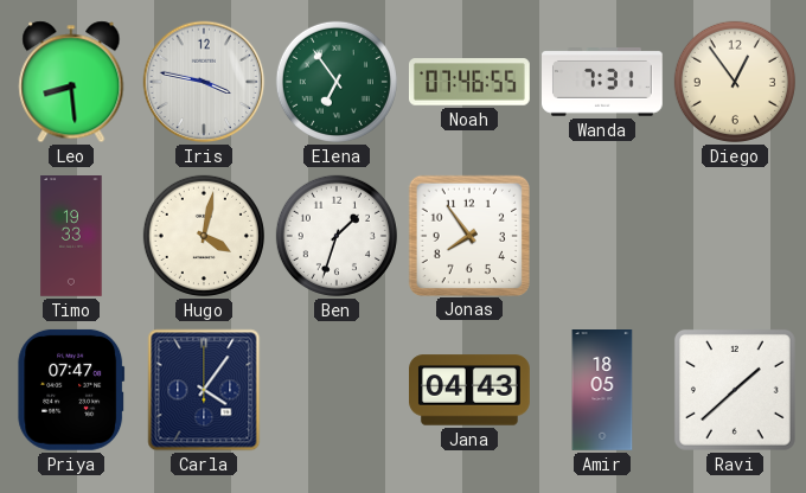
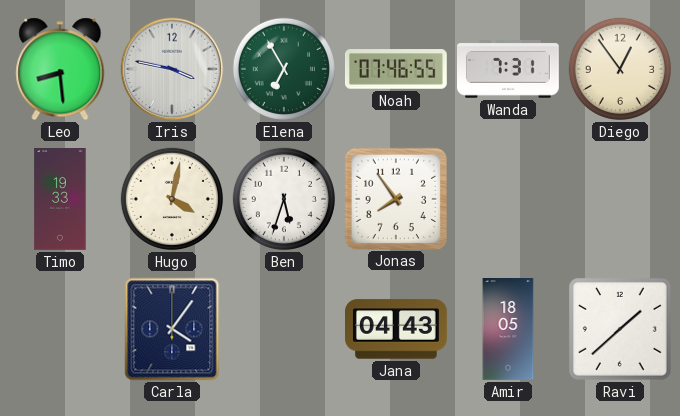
Elena: 6:54 -> 6:55 (284, 69)
Ben: 1:33 -> 5:33 (284, 199)
Priya: 07:47 -> none (71, 390)
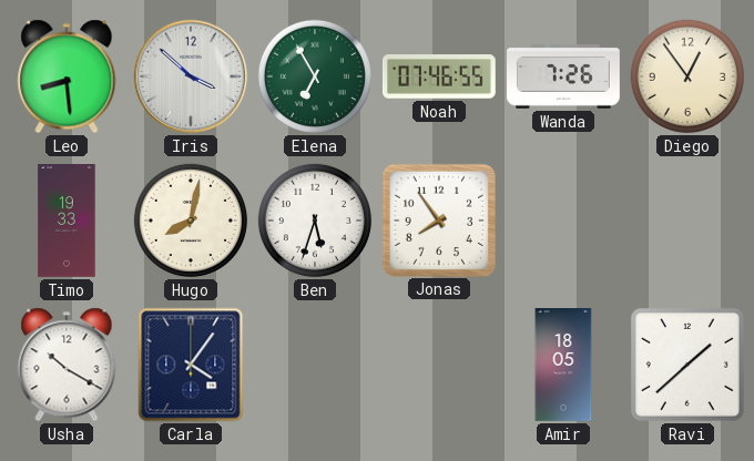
Iris: 3:47 -> 3:52 (191, 76)
Wanda: 7:31 -> 7:26 (564, 78)
Hugo: 4:02 -> 8:02 (191, 221)
Usha: none -> 10:20 (67, 365)
Jana: 04:43 -> none (397, 329)
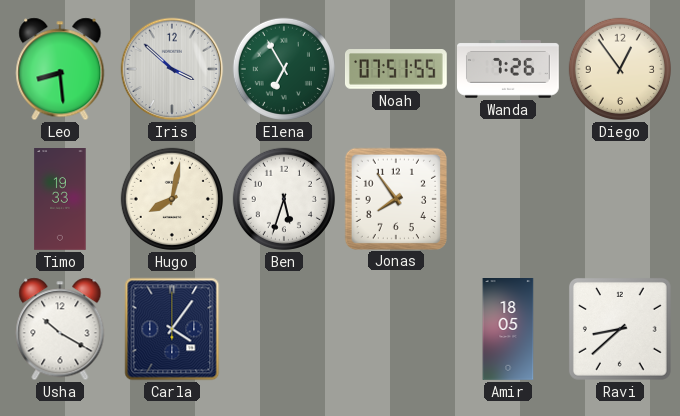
Noah: 07:46 -> 07:51 (397, 69)
Ravi: 1:38 -> 8:38 (620, 329)
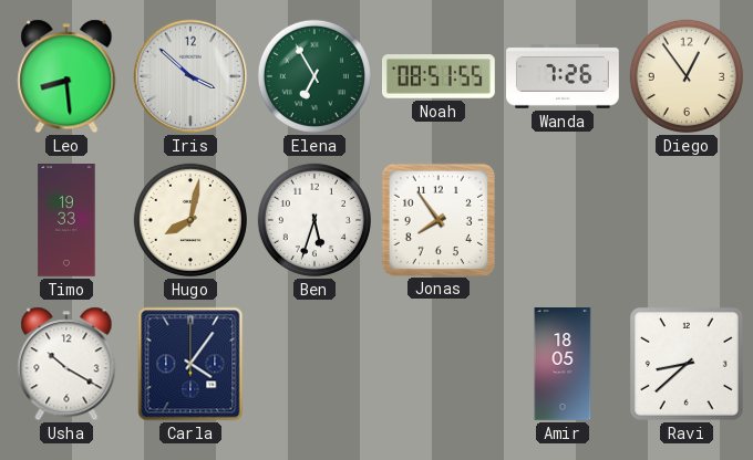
Noah: 07:51 -> 08:51 (440, 76)
